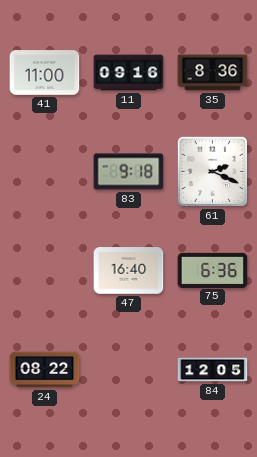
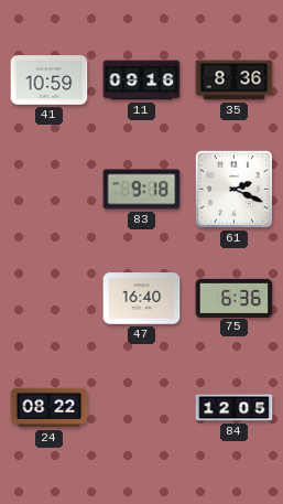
41: 11:00 -> 10:59 (50, 81)
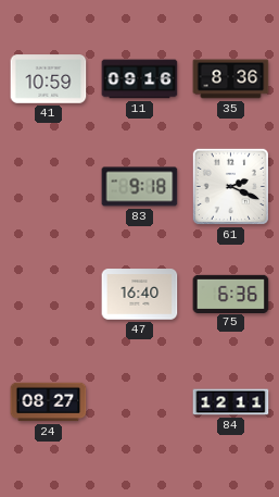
24: 08:22 -> 08:27 (49, 402)
84: 12:05 -> 12:11 (231, 402)
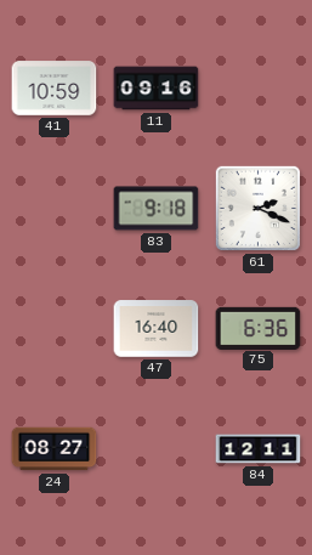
35: 8:36 -> none (231, 79)
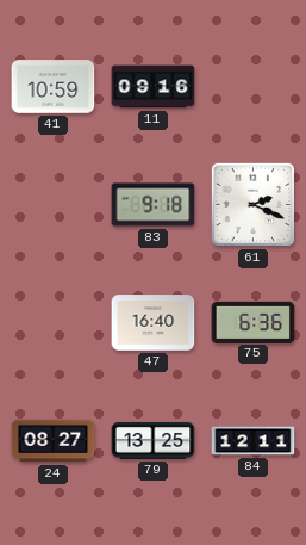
79: none -> 13:25 (154, 440)
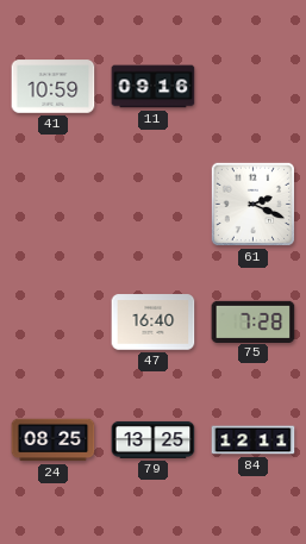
83: 9:18 -> none (154, 205)
75: 6:36 -> 7:28 (254, 321)
24: 08:27 -> 08:25 (54, 440)
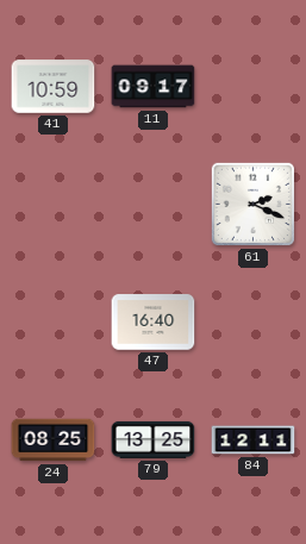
11: 09:16 -> 09:17 (154, 87)
75: 7:28 -> none (254, 321)
